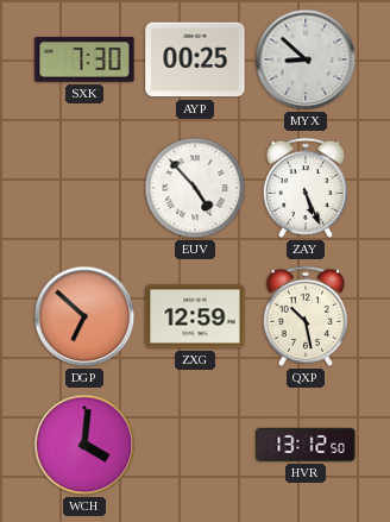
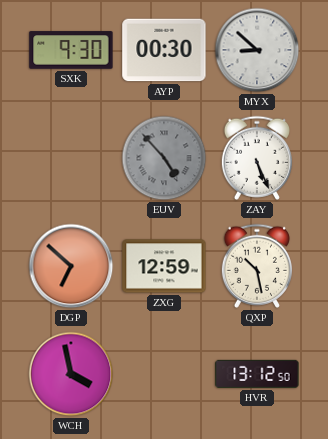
SXK: 7:30 -> 9:30 (71, 50)
AYP: 00:25 -> 00:30 (164, 50)
EUV dial: white -> grey (164, 158)
WCH: 4:01 -> 3:58 (71, 374)
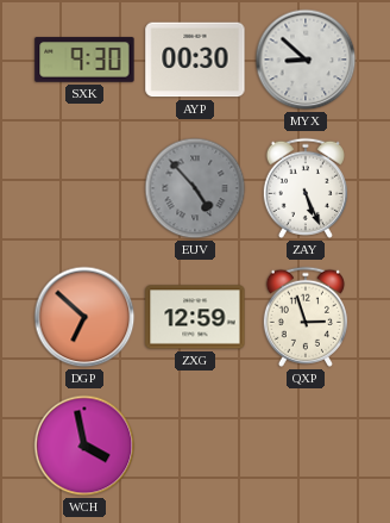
QXP: 10:28 -> 2:57 (306, 317)
HVR: 13:12 -> none (257, 374)
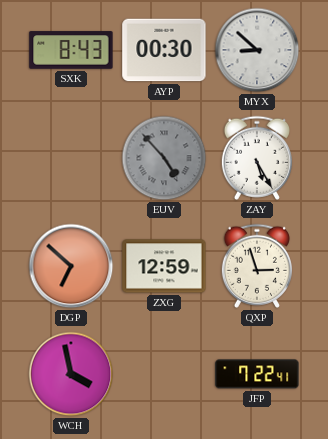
SXK: 9:30 -> 8:43 (71, 50)
ZAY: 5:26 -> 5:25 (257, 158)
JFP: none -> 7:22 (257, 374)
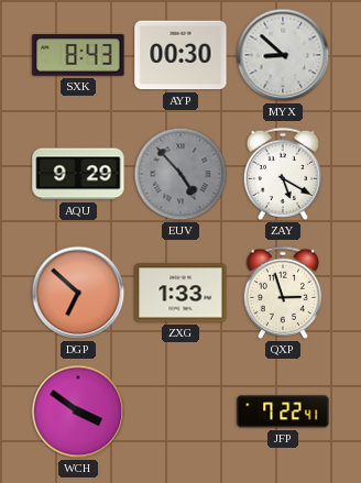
AQU: none -> 9:29 (78, 174)
ZAY: 5:25 -> 5:20 (283, 174)
ZXG: 12:59 -> 1:33 (180, 293)
WCH: 3:58 -> 3:51 (78, 411)
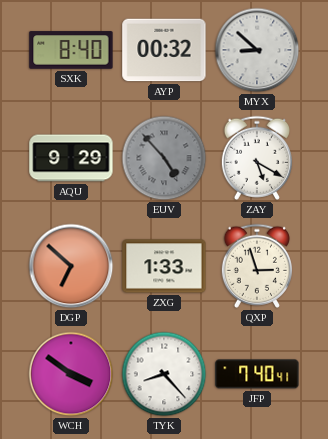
SXK: 8:43 -> 8:40 (71, 50)
AYP: 00:30 -> 00:32 (164, 50)
TYK: none -> 8:23 (164, 374)
JFP: 7:22 -> 7:40 (257, 374)
